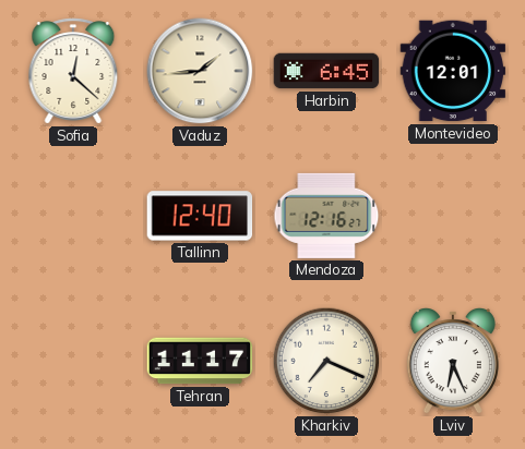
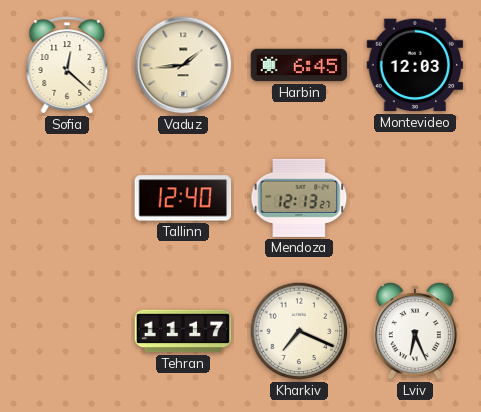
Montevideo: 12:01 -> 12:03 (415, 65)
Mendoza: 12:16 -> 12:13 (299, 198)
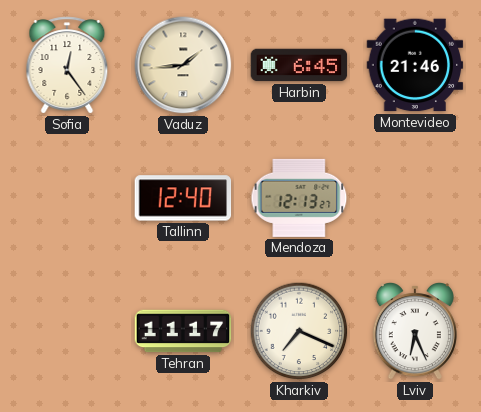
Sofia: 12:22 -> 12:24 (67, 65)
Montevideo: 12:03 -> 21:46 (415, 65)
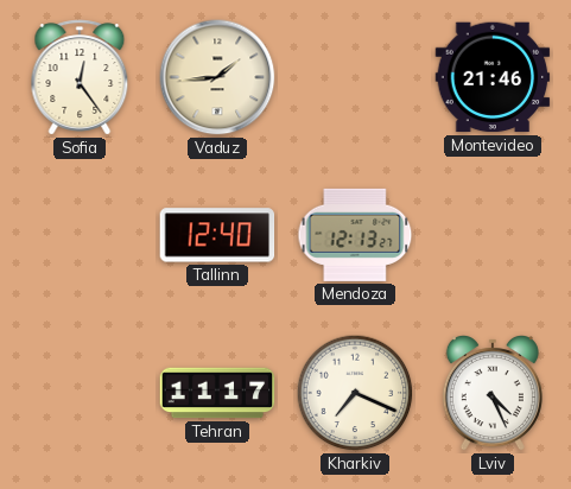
Harbin: 6:45 -> none (299, 65)
Lviv: 6:26 -> 4:26 (493, 394)
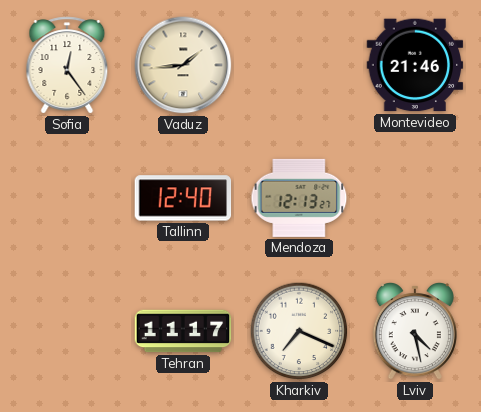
Lviv: 4:26 -> 4:28 (415, 332)
